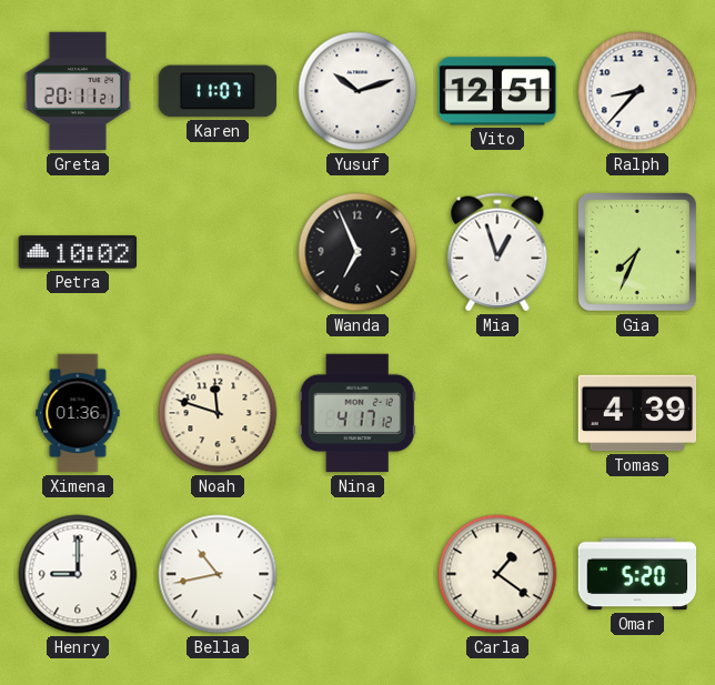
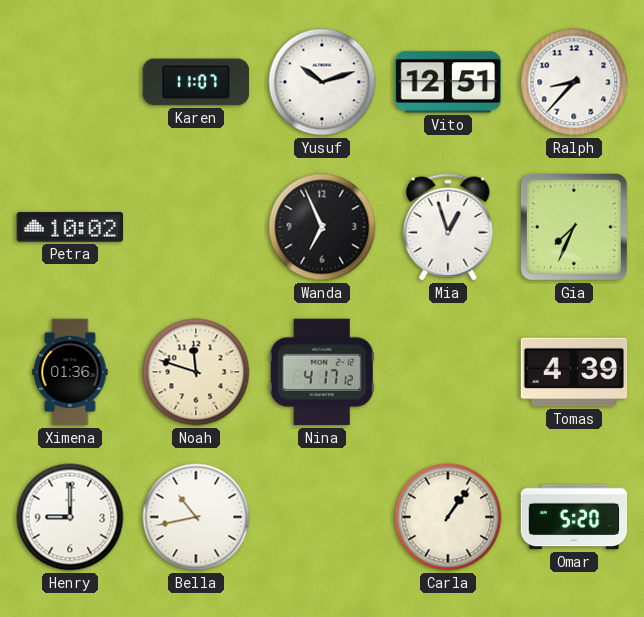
Greta: 20:11 -> none (78, 91)
Carla: 1:21 -> 1:06 (448, 517)
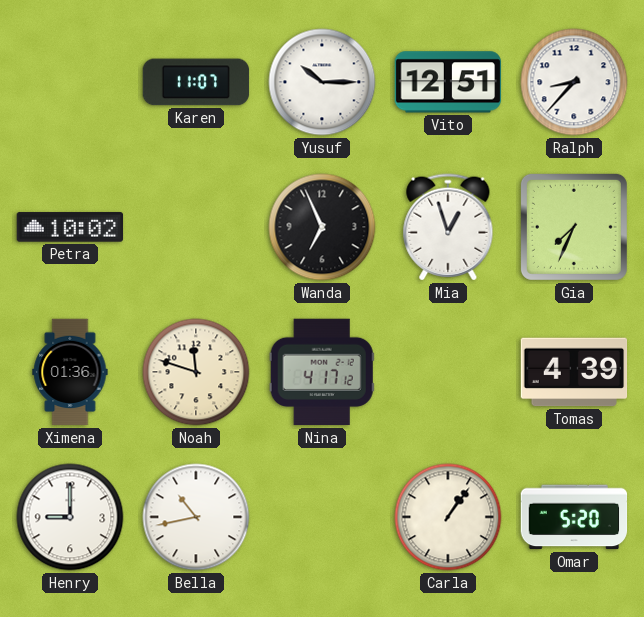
Yusuf: 10:12 -> 10:15 (322, 82)
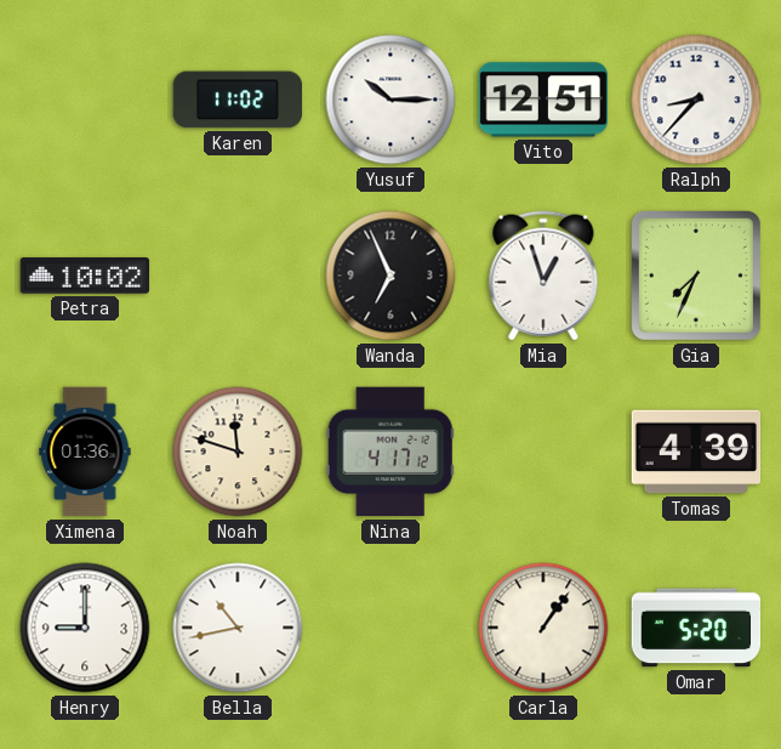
Karen: 11:07 -> 11:02 (238, 100)
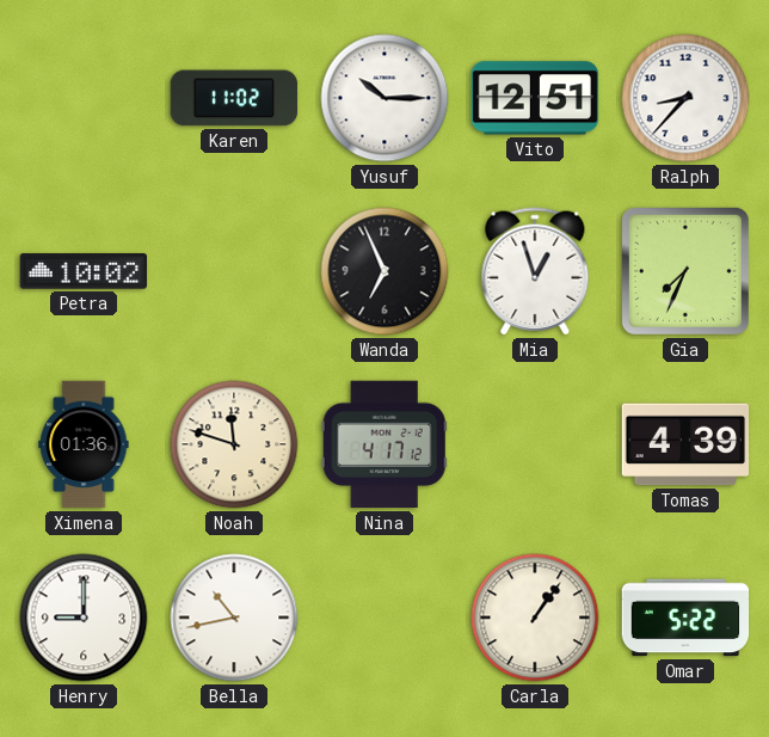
Omar: 5:20 -> 5:22 (685, 618)
